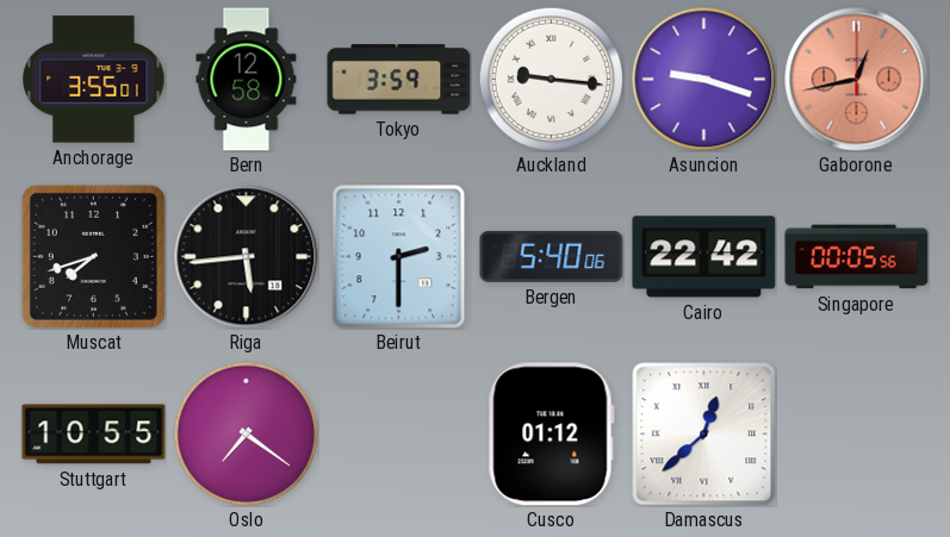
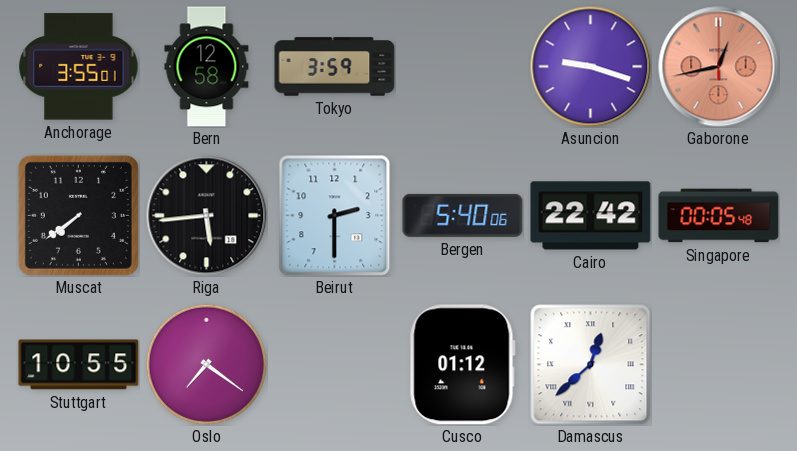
Auckland: 9:16 -> none (551, 79)
Muscat: 7:42 -> 7:39 (78, 215)
Singapore: 00:05:56 -> 00:05:48 (719, 216)
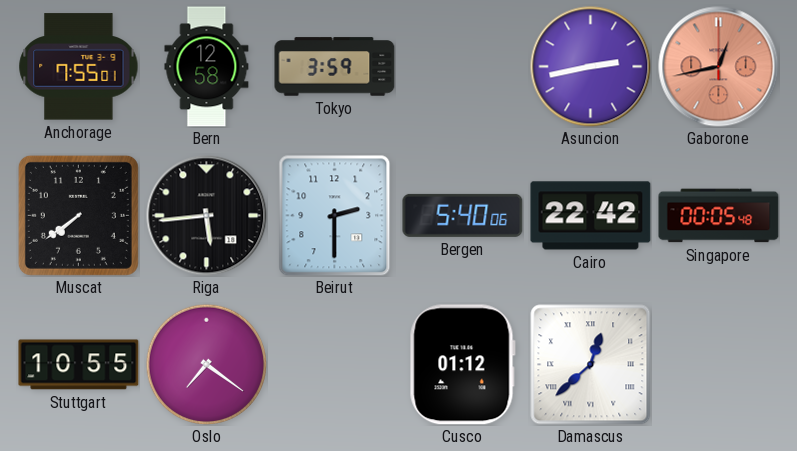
Anchorage: 3:55 -> 7:55 (79, 67)
Asuncion: 9:18 -> 2:43 (591, 67)
